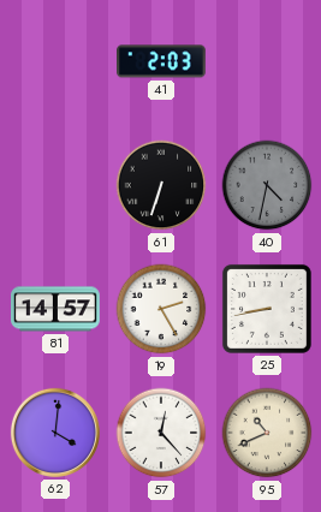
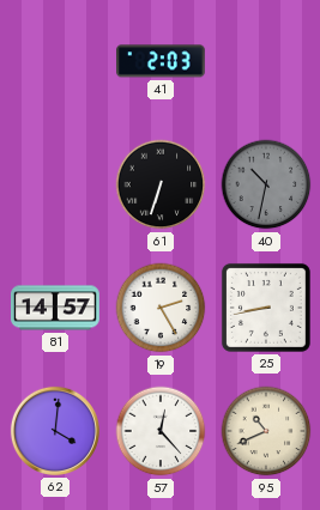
40: 4:32 -> 10:32 (266, 184)
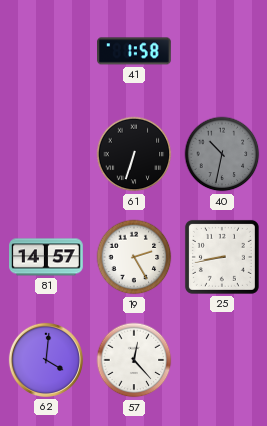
41: 2:03 -> 1:58 (135, 51)
95: 10:41 -> none (266, 431)
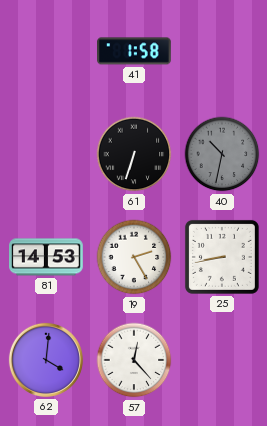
81: 14:57 -> 14:53 (47, 257)
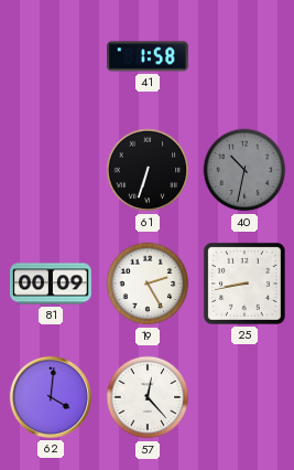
81: 14:53 -> 00:09 (52, 284)
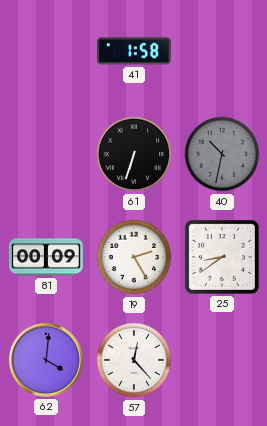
25: 8:43 -> 8:39 (222, 257)
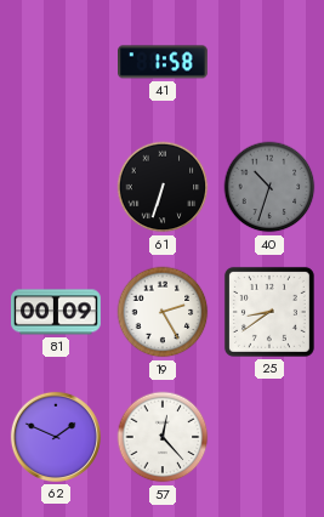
40: 10:32 -> 10:33 (269, 187)
62: 4:01 -> 1:49 (56, 437)
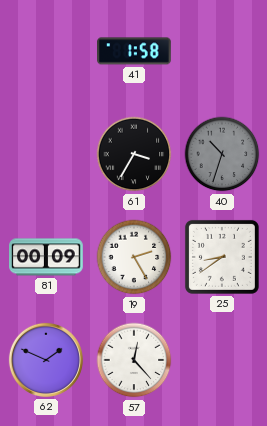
61: 6:33 -> 3:35 (134, 154)
